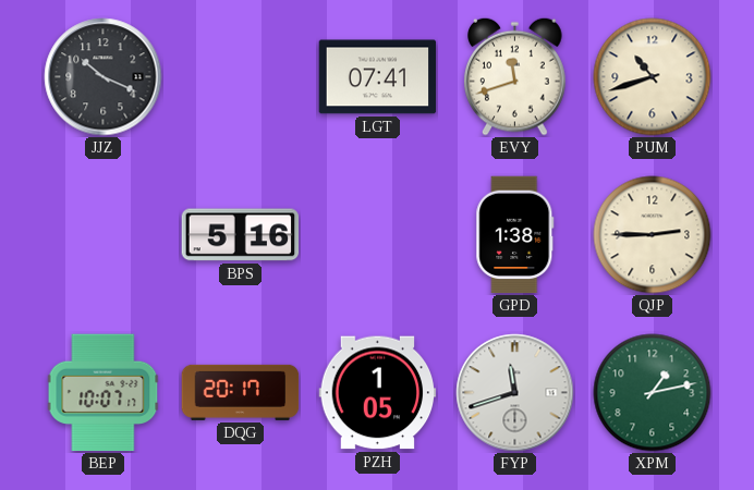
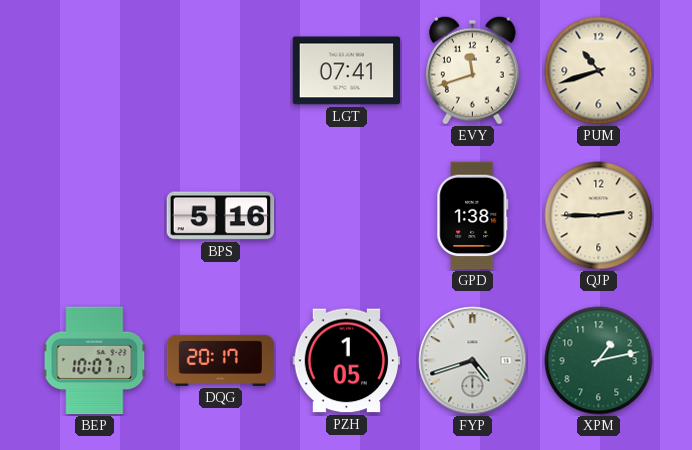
JJZ: 10:19 -> none (104, 77)
FYP: 11:42 -> 4:42 (473, 361)
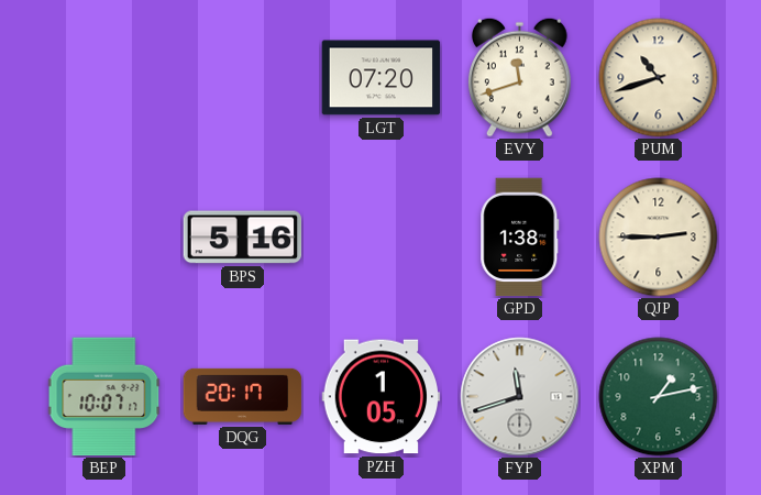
LGT: 07:41 -> 07:20 (382, 78)
FYP: 4:42 -> 11:42 (520, 397)
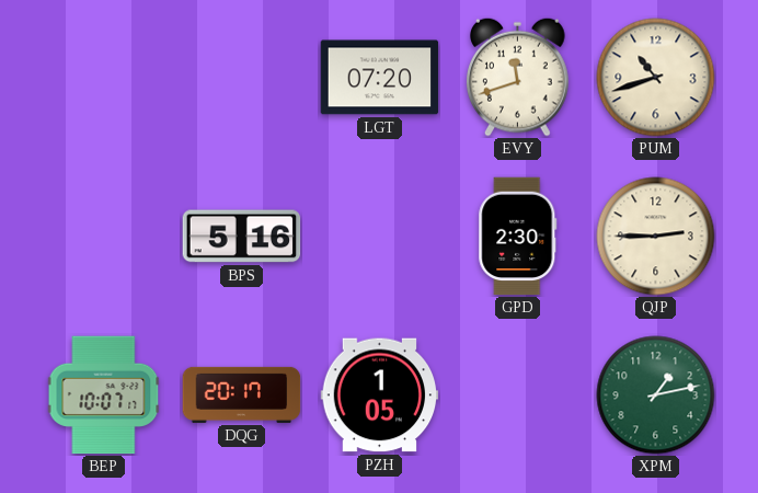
GPD: 1:38 -> 2:30 (518, 237)
FYP: 11:42 -> none (520, 397)
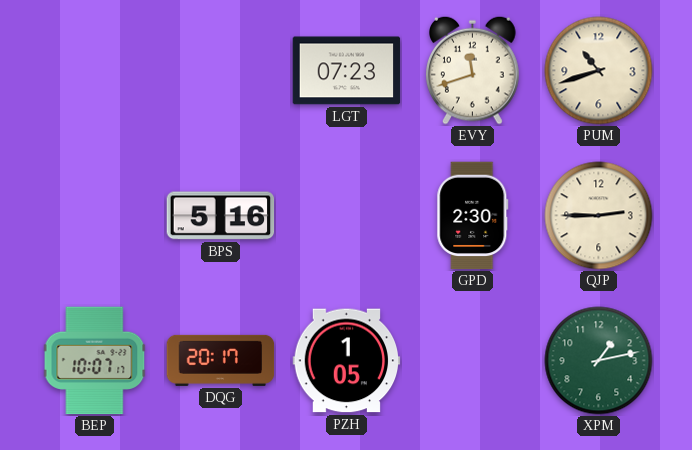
LGT: 07:20 -> 07:23 (347, 71)
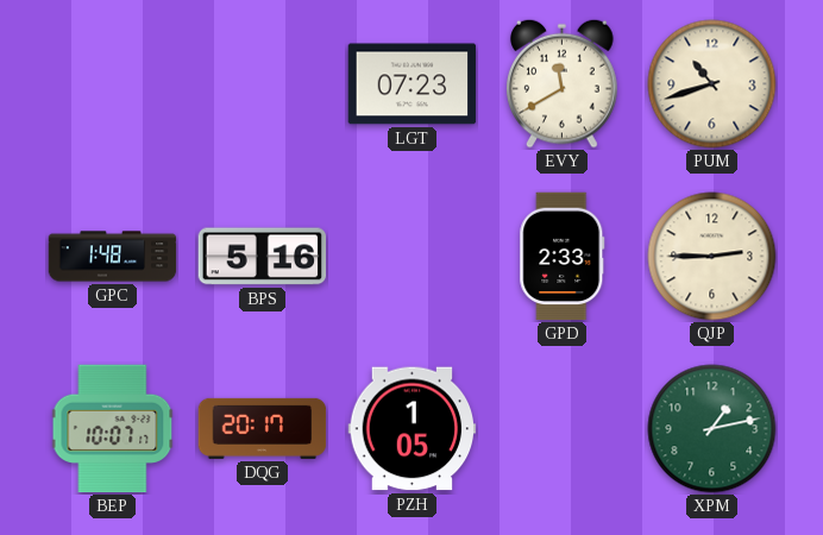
EVY: 11:42 -> 11:40 (563, 83)
GPC: none -> 1:48 (113, 257)
GPD: 2:30 -> 2:33 (563, 257)
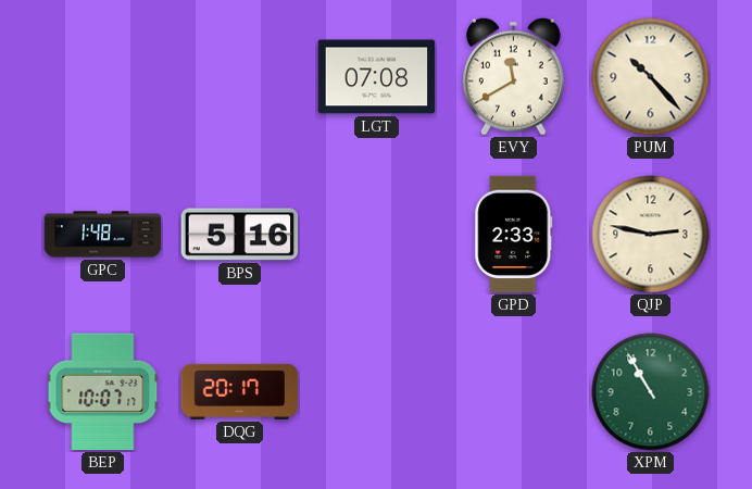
LGT: 07:23 -> 07:08 (377, 77)
PUM: 10:42 -> 10:23 (651, 77)
QJP: 2:45 -> 2:47 (651, 235)
PZH: 1:05 -> none (413, 429)
XPM: 1:13 -> 10:55 (651, 392)
